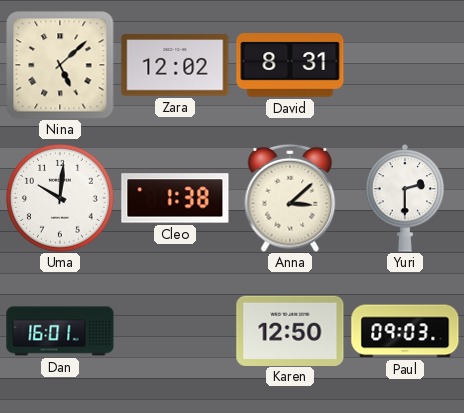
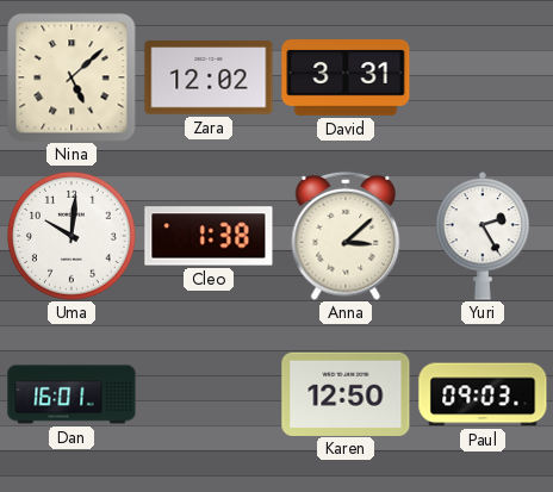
David: 8:31 -> 3:31 (346, 77)
Yuri: 2:30 -> 2:25 (483, 236)
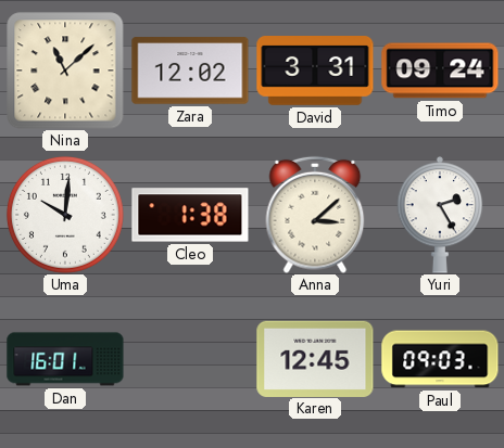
Nina: 5:08 -> 11:08 (65, 71)
Timo: none -> 09:24 (440, 71)
Karen: 12:50 -> 12:45 (315, 358)
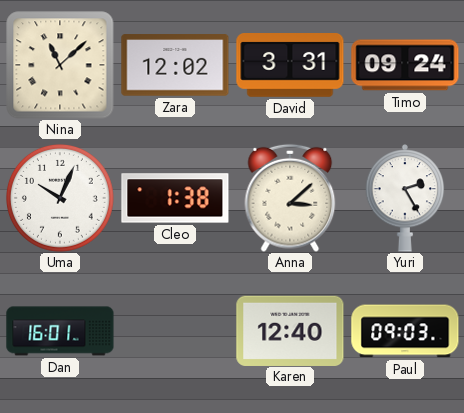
Uma: 10:01 -> 10:04 (60, 198)
Karen: 12:45 -> 12:40 (290, 330)
